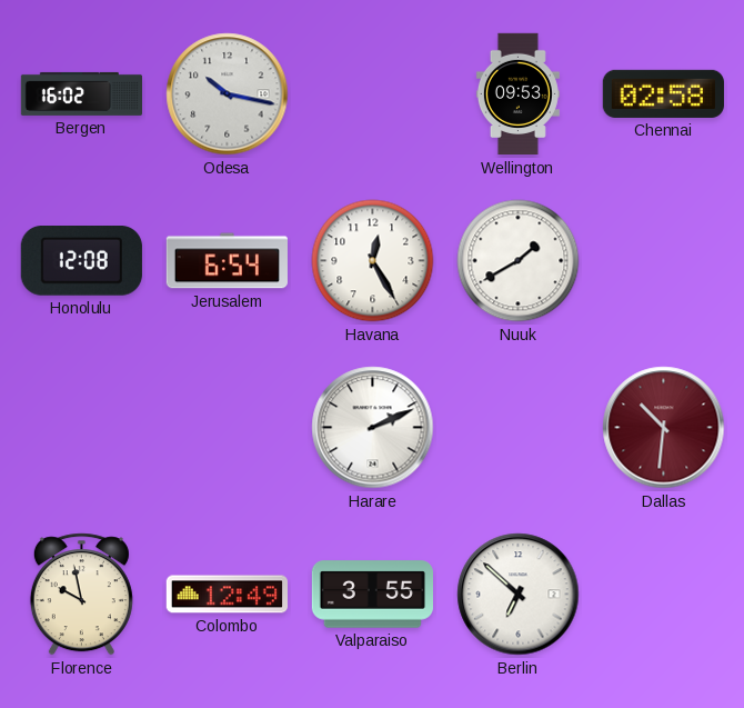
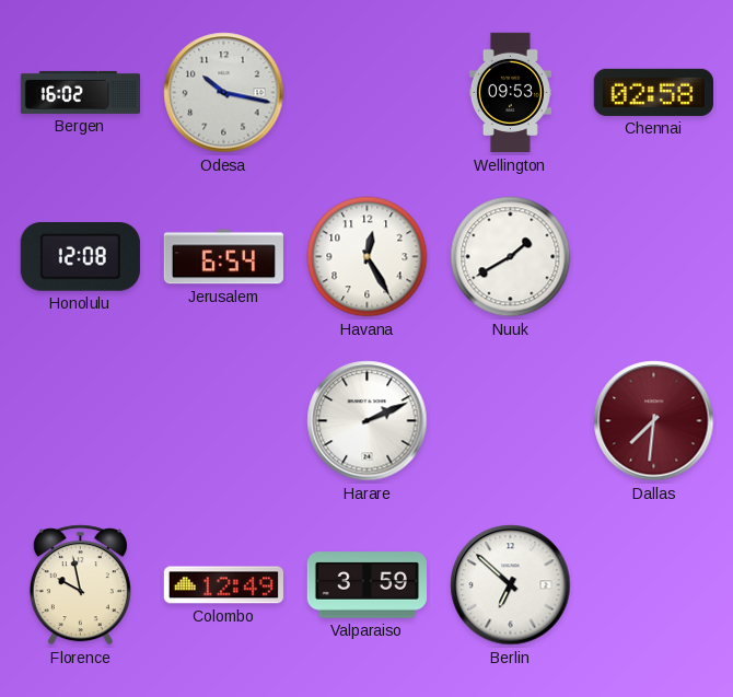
Dallas: 10:31 -> 7:31 (654, 421)
Valparaiso: 3:55 -> 3:59 (366, 585)
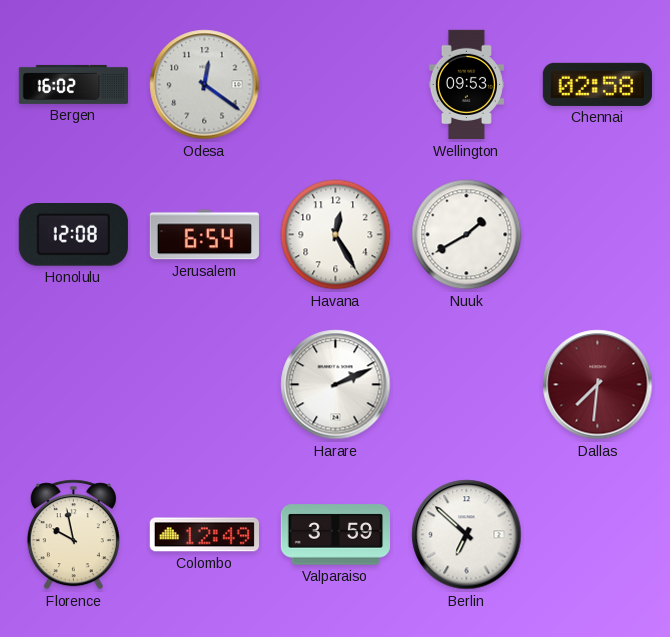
Odesa: 10:17 -> 12:21 (205, 85)
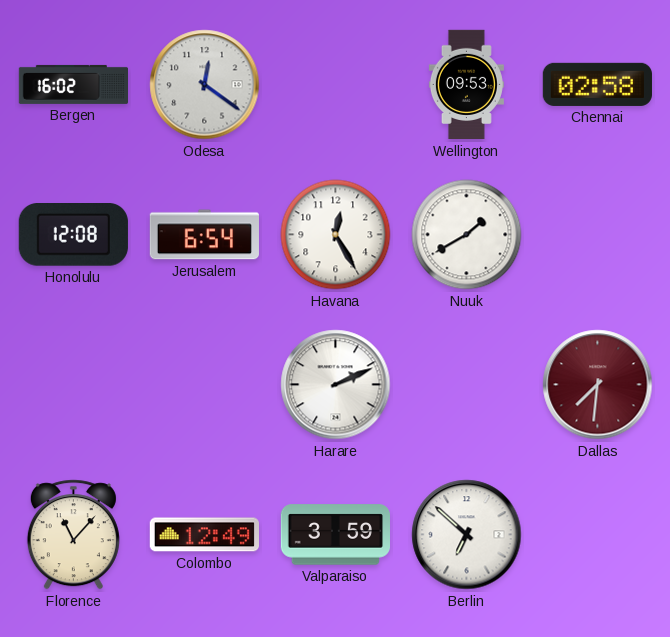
Florence: 9:58 -> 11:07 (73, 535)
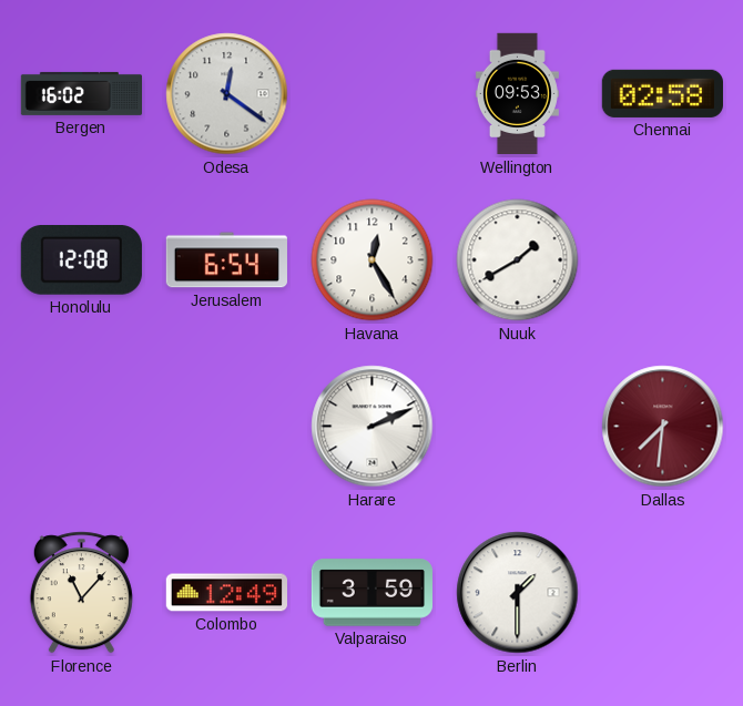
Berlin: 6:52 -> 1:30 (518, 593)
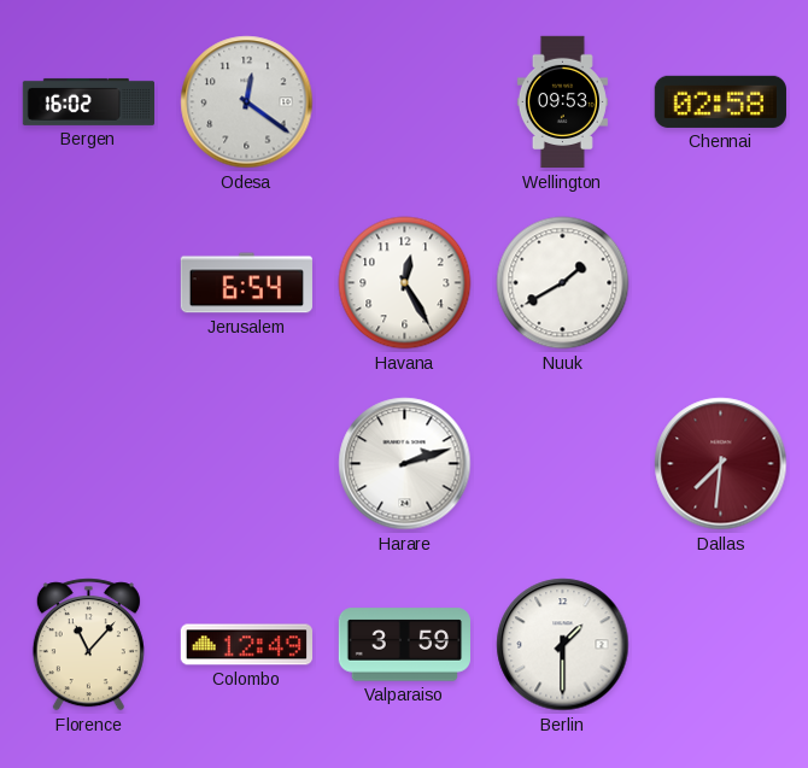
Honolulu: 12:08 -> none (81, 260)
Harare: 2:11 -> 2:12 (405, 464)
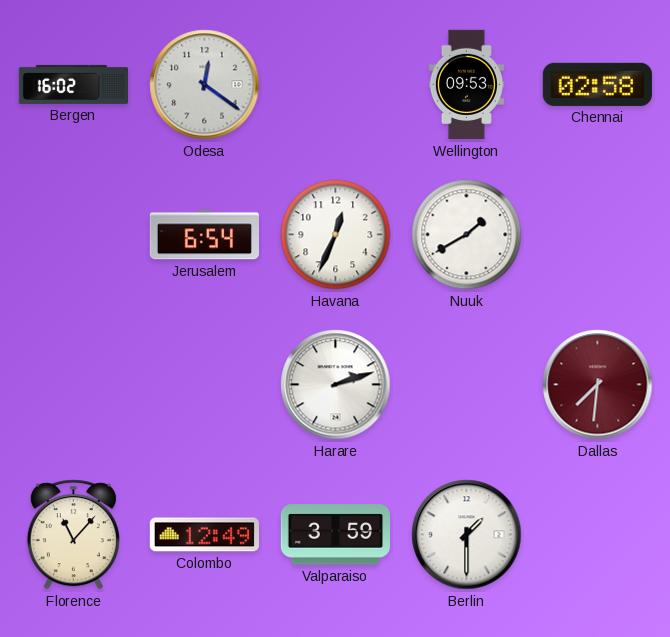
Havana: 12:25 -> 12:34 (336, 235)
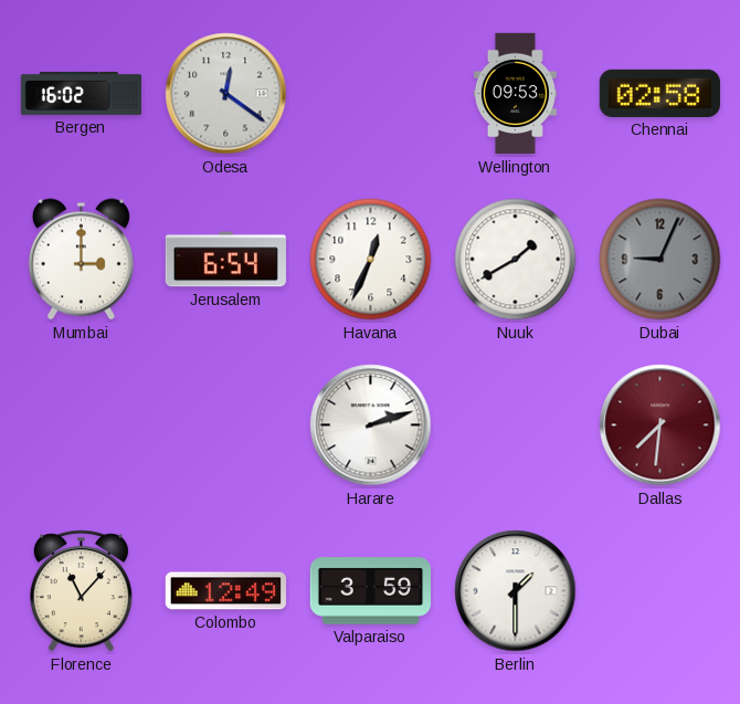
Mumbai: none -> 3:00 (81, 260)
Dubai: none -> 9:04 (660, 260)
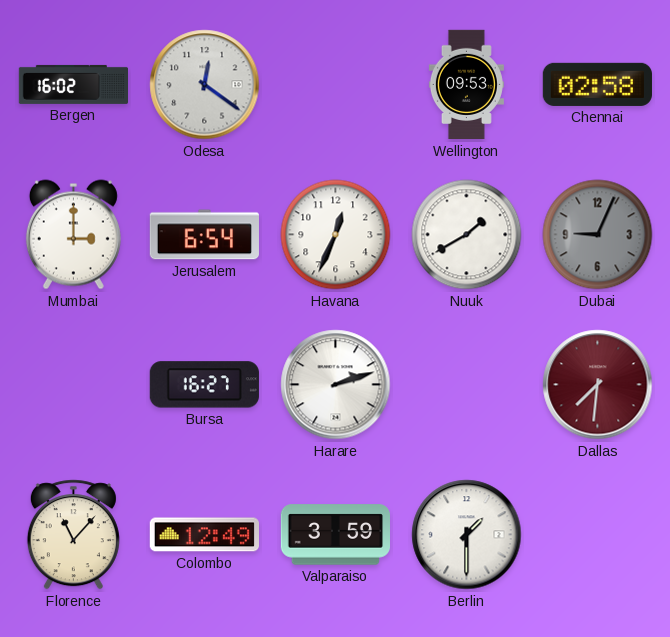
Bursa: none -> 16:27 (204, 385)
